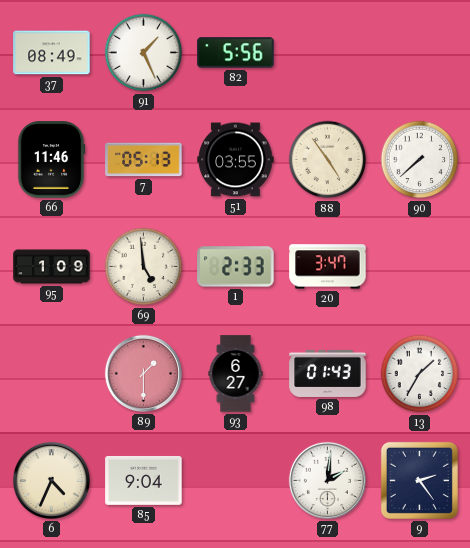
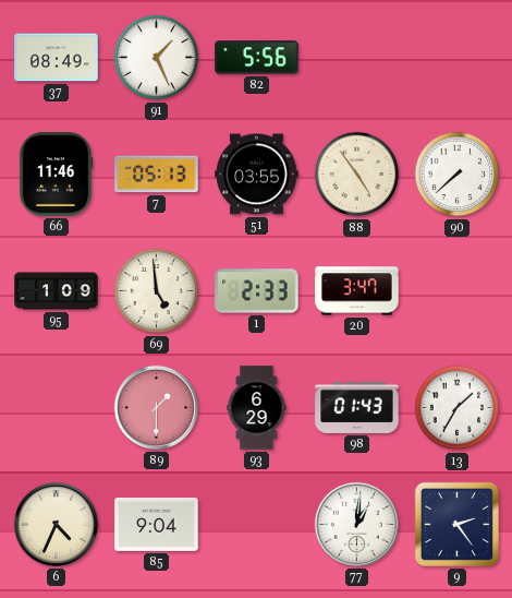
93: 6:27 -> 6:29 (257, 408)
77: 2:01 -> 1:01 (356, 524)
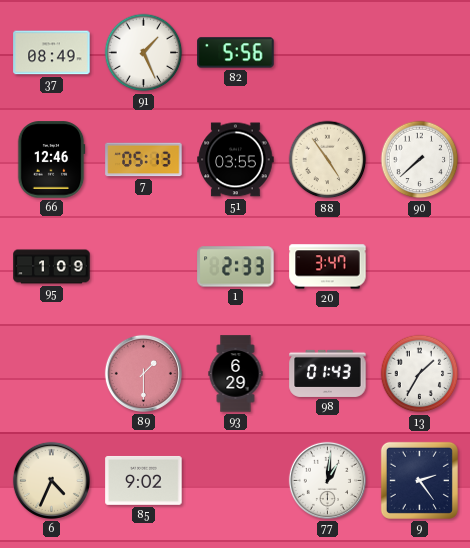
66: 11:46 -> 12:46 (51, 160)
69: 4:59 -> none (157, 291)
85: 9:04 -> 9:02 (144, 481)
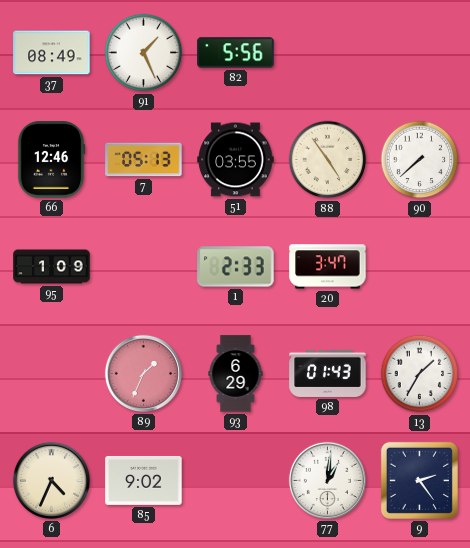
89: 1:30 -> 1:34 (143, 373)
